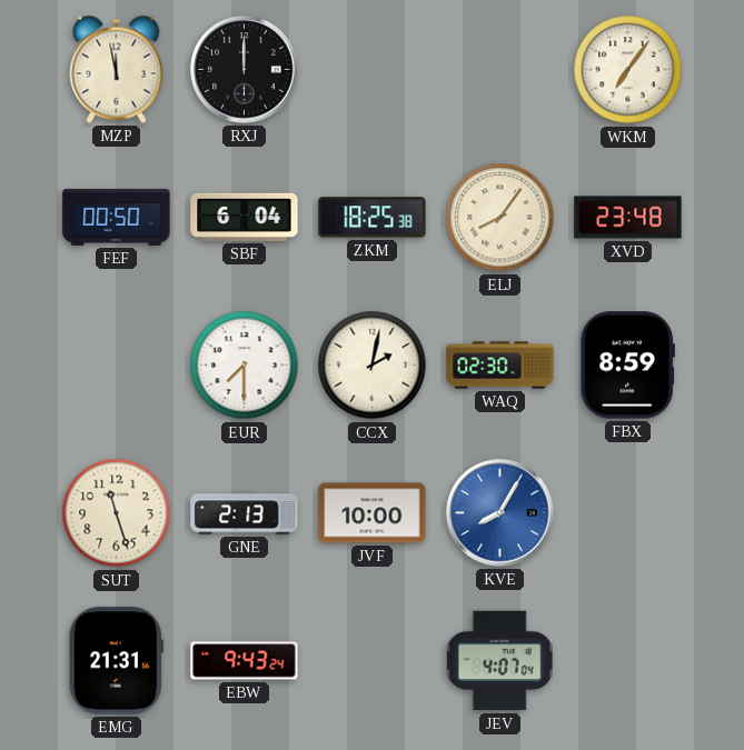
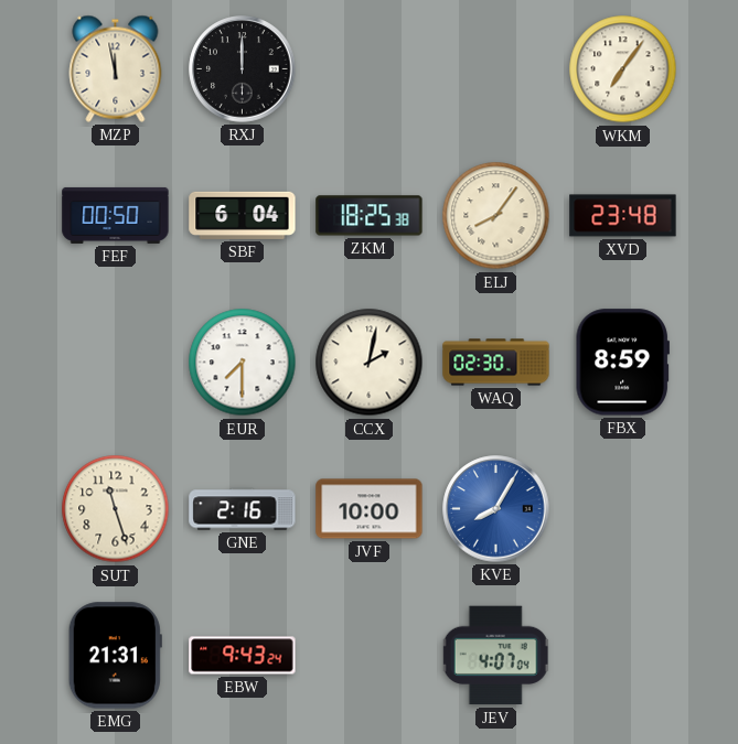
GNE: 2:13 -> 2:16 (243, 509)
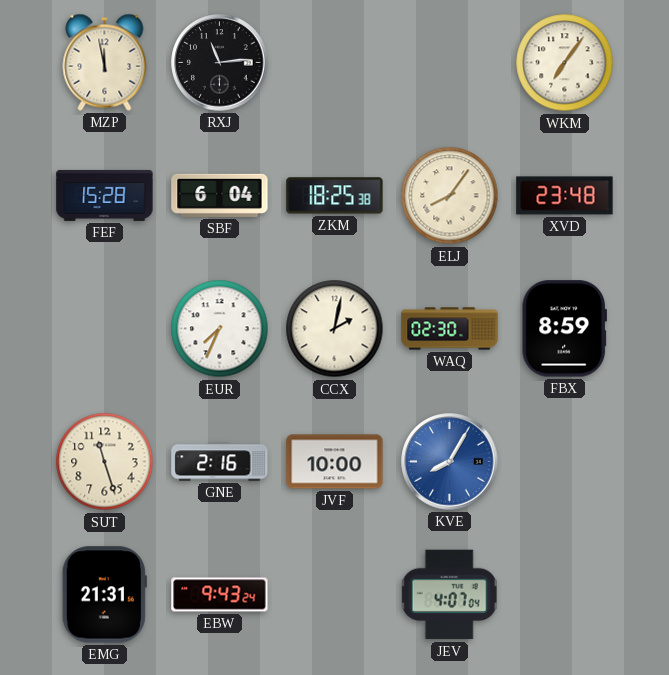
RXJ: 12:00 -> 11:14 (220, 63)
FEF: 00:50 -> 15:28 (105, 195)
EUR: 7:30 -> 7:34 (220, 329)
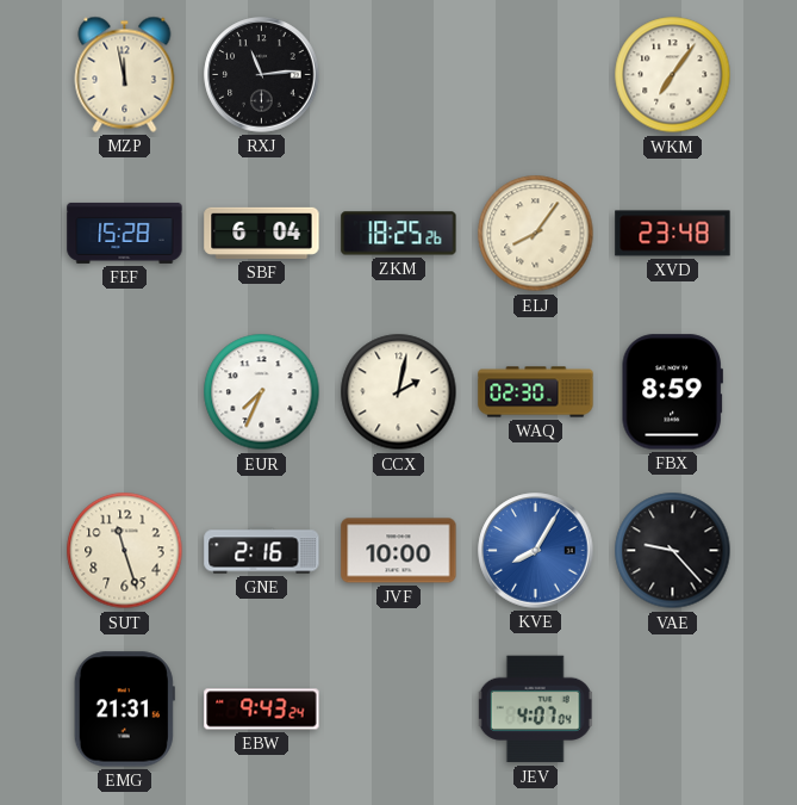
ZKM: 18:25:38 -> 18:25:26 (399, 234)
VAE: none -> 9:23 (673, 551)
